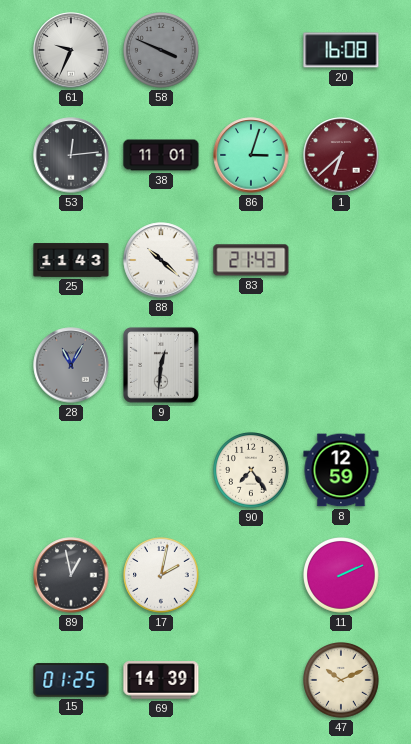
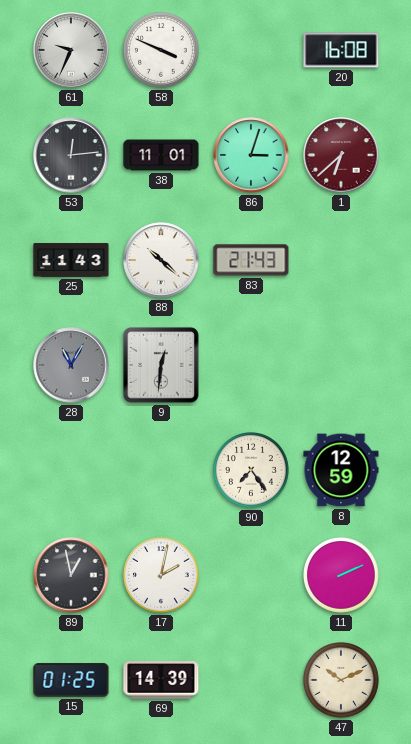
58 dial: grey -> white (162, 51)
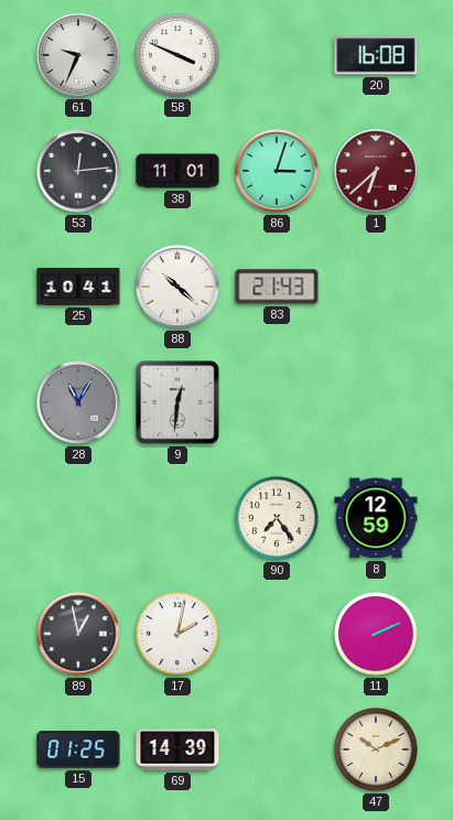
25: 11:43 -> 10:41 (78, 287)
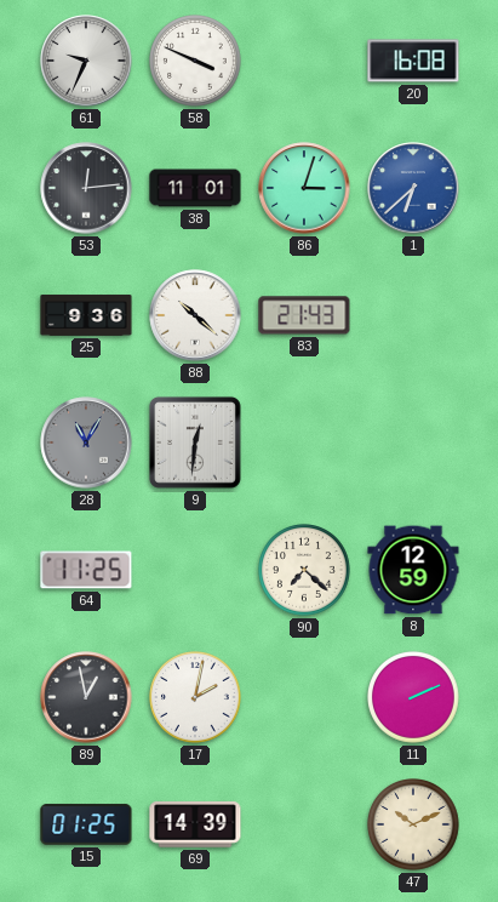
1 dial: burgundy -> blue (413, 188)
25: 10:41 -> 9:36 (86, 315)
64: none -> 11:25 (86, 570)
90: 7:24 -> 7:22 (305, 571)
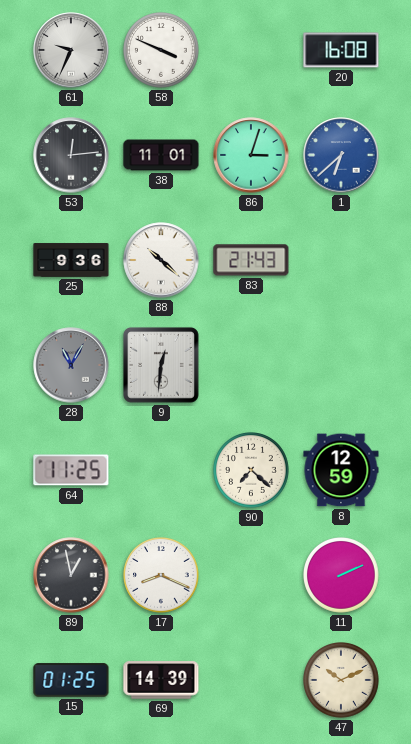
17: 2:02 -> 8:19 (162, 576)
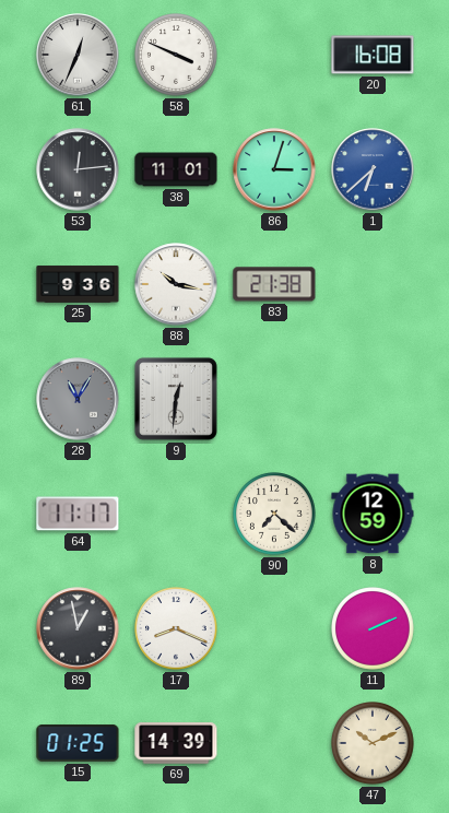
61: 9:34 -> 12:34 (78, 55)
88: 10:22 -> 10:17 (176, 284)
83: 21:43 -> 21:38 (274, 284)
64: 11:25 -> 11:17 (78, 514)
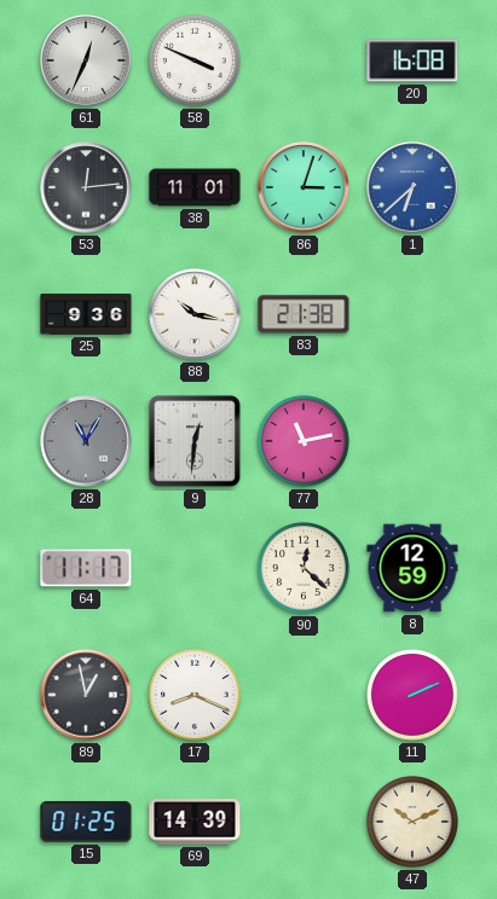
77: none -> 11:13 (305, 442)
90: 7:22 -> 12:22 (305, 569)
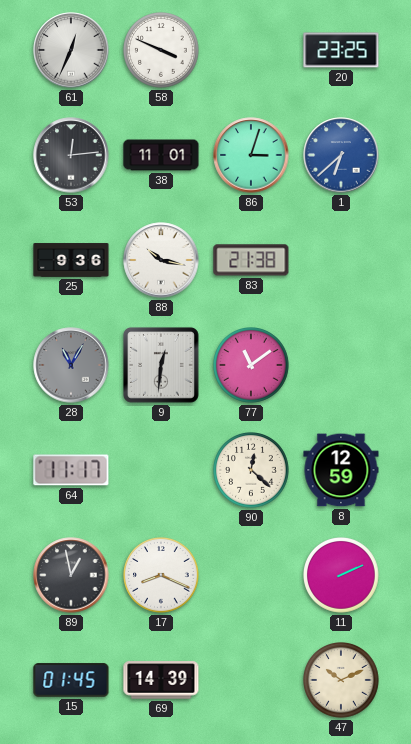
20: 16:08 -> 23:25 (341, 50)
77: 11:13 -> 11:09 (252, 366)
15: 01:25 -> 01:45 (71, 680)
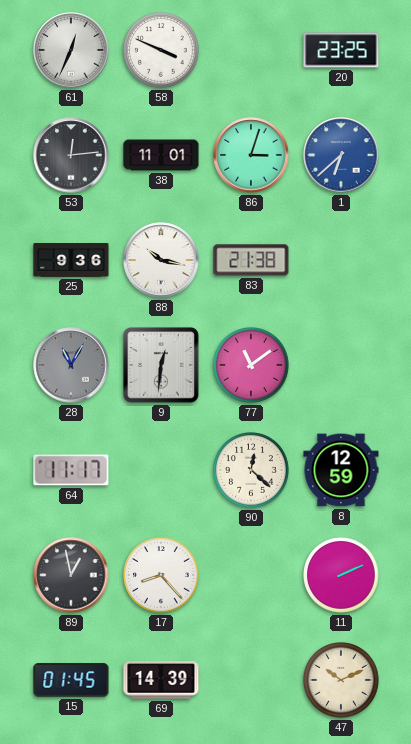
17: 8:19 -> 8:23 (162, 576)
